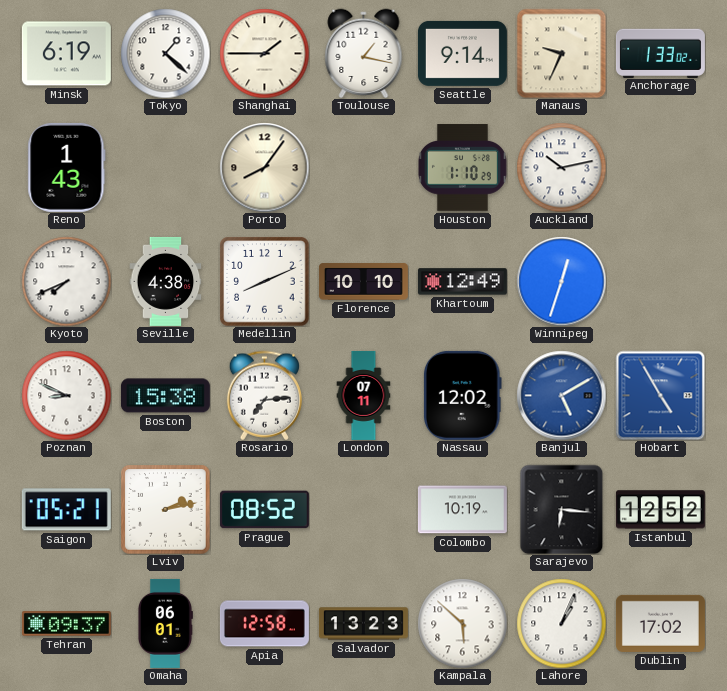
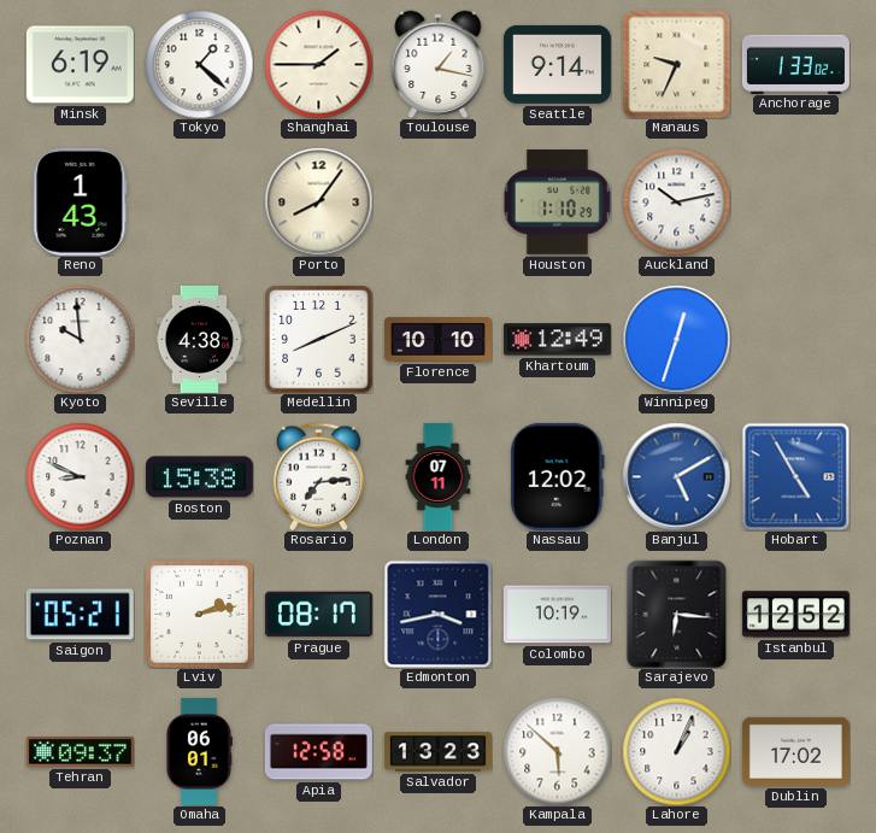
Kyoto: 7:41 -> 9:59 (80, 339)
Prague: 08:52 -> 08:17 (318, 615)
Edmonton: none -> 3:43 (437, 614)
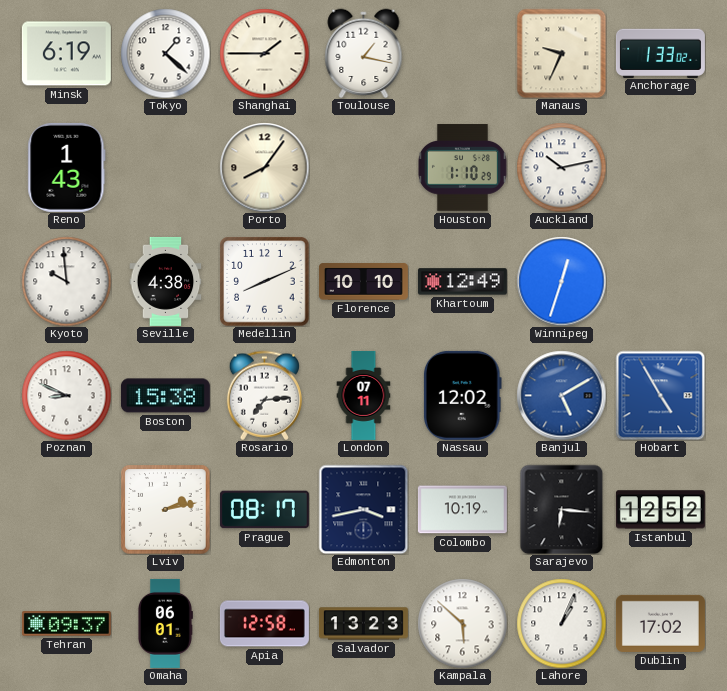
Seattle: 9:14 -> none (557, 64)
Saigon: 05:21 -> none (80, 615)
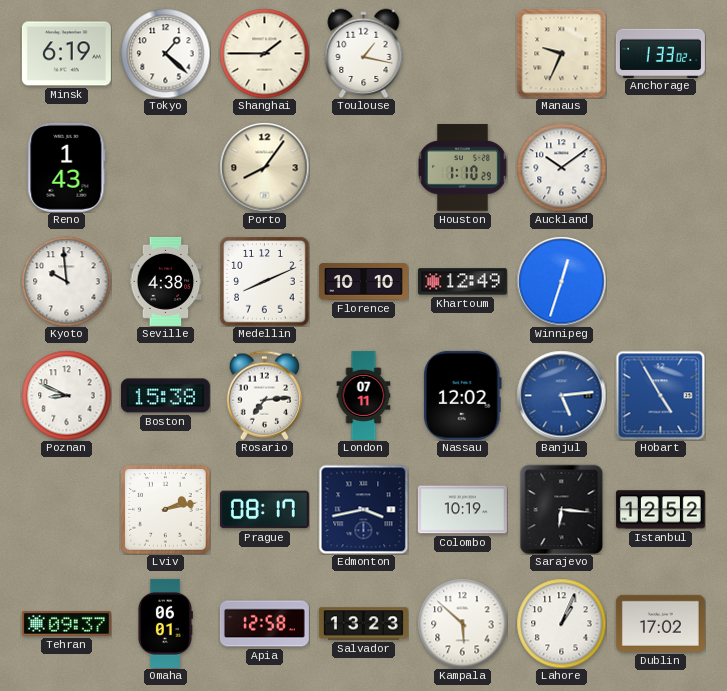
Auckland: 10:13 -> 10:09 (561, 167)
Banjul: 5:10 -> 5:14 (561, 395)
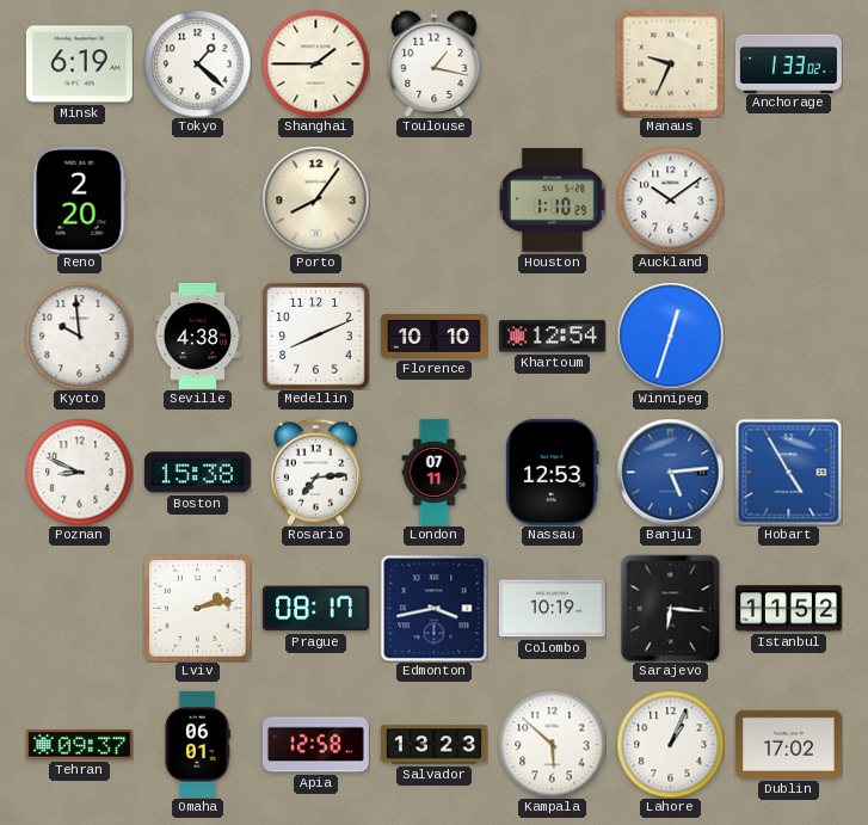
Reno: 1:43 -> 2:20 (80, 199)
Khartoum: 12:49 -> 12:54 (552, 337)
Nassau: 12:02 -> 12:53 (552, 472)
Istanbul: 12:52 -> 11:52 (788, 609)
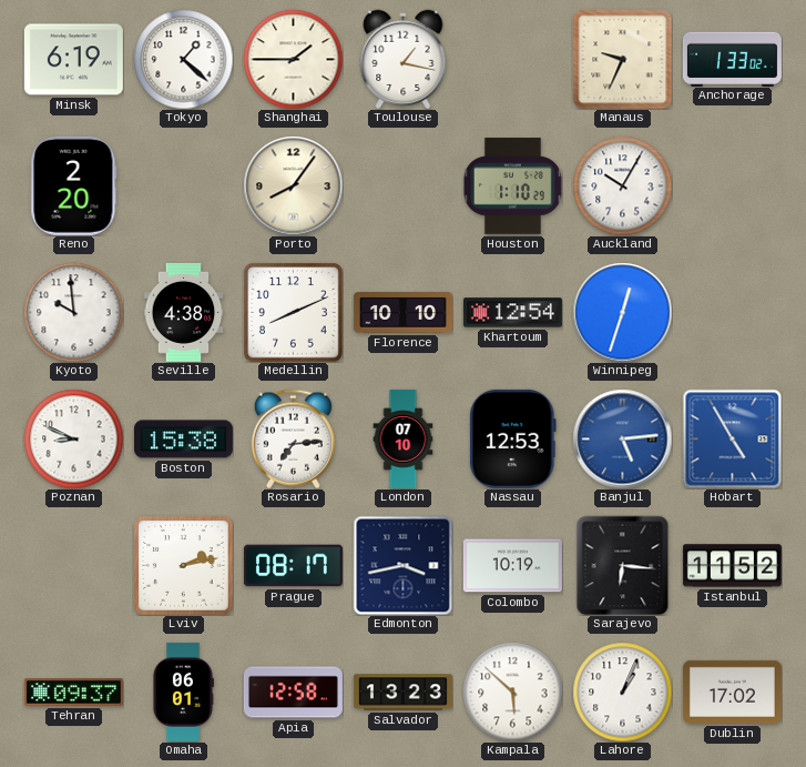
Auckland: 10:09 -> 10:05 (622, 185)
London: 07:11 -> 07:10 (404, 438)
